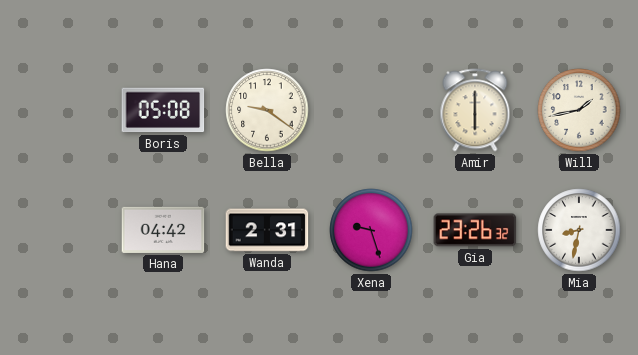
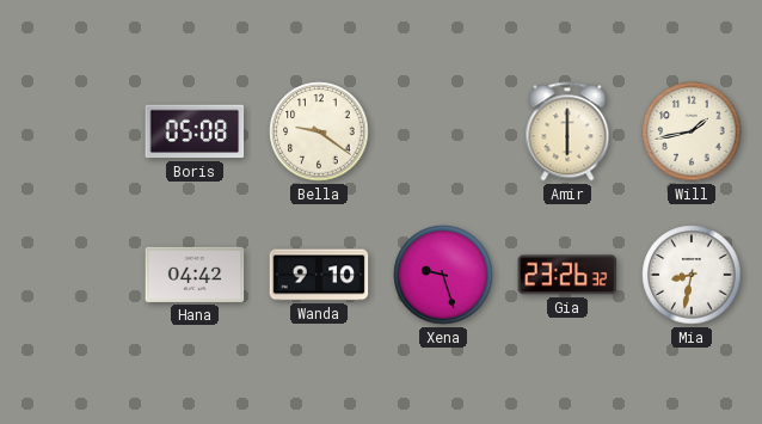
Wanda: 2:31 -> 9:10 (319, 275)
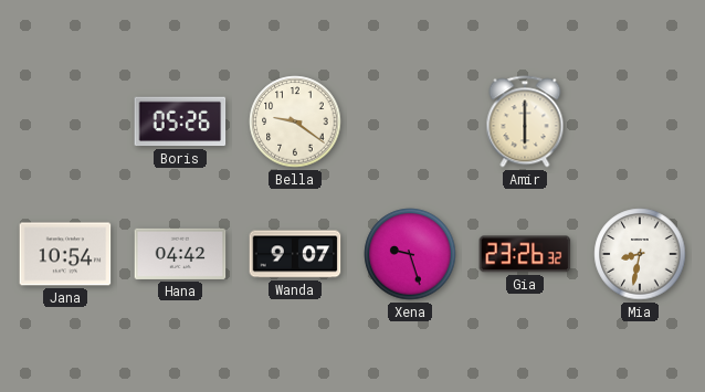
Boris: 05:08 -> 05:26 (180, 121)
Will: 1:43 -> none (692, 131)
Jana: none -> 10:54 (65, 254)
Wanda: 9:10 -> 9:07 (295, 254)
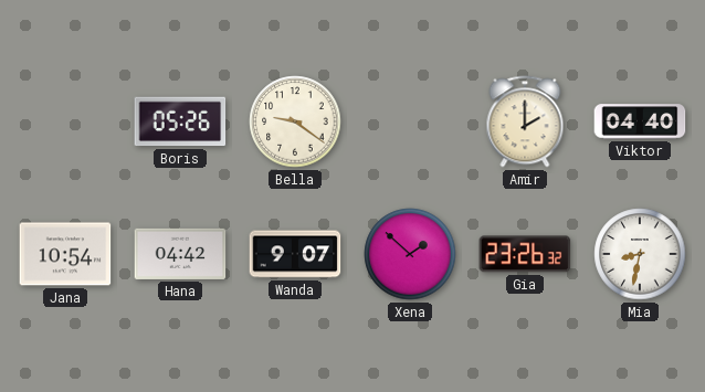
Amir: 6:00 -> 2:00 (525, 121)
Viktor: none -> 04:40 (640, 121)
Xena: 9:27 -> 1:52 (410, 254)
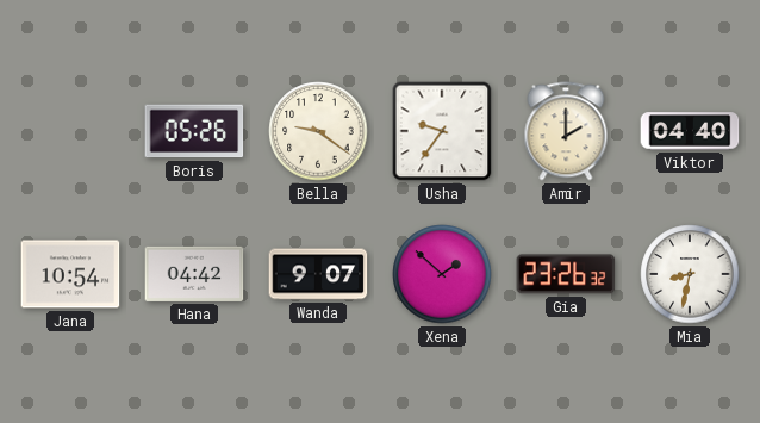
Usha: none -> 9:36 (442, 131)
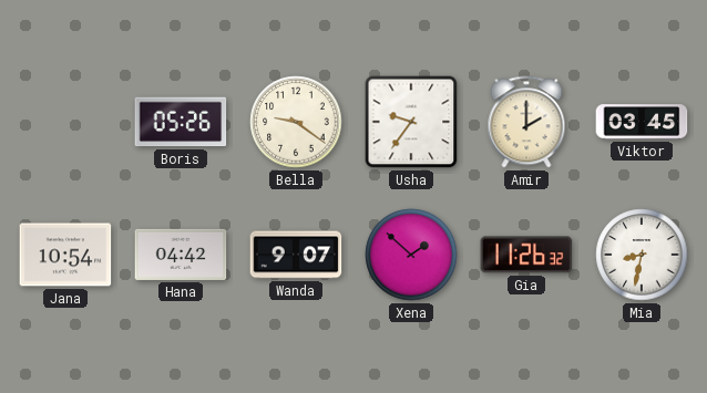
Viktor: 04:40 -> 03:45 (642, 122)
Gia: 23:26 -> 11:26 (526, 255)
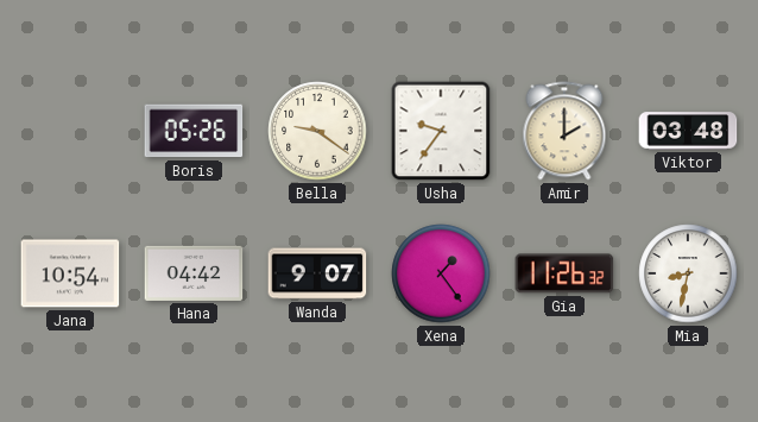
Viktor: 03:45 -> 03:48 (688, 131)
Xena: 1:52 -> 1:24 (441, 273)
